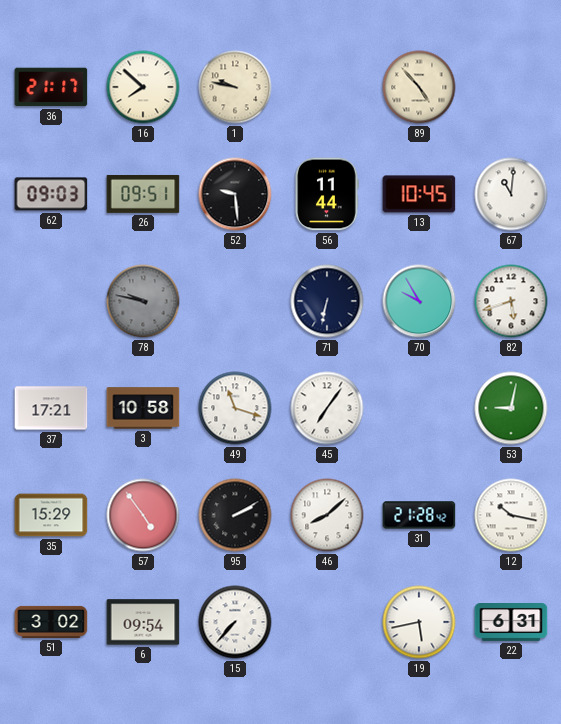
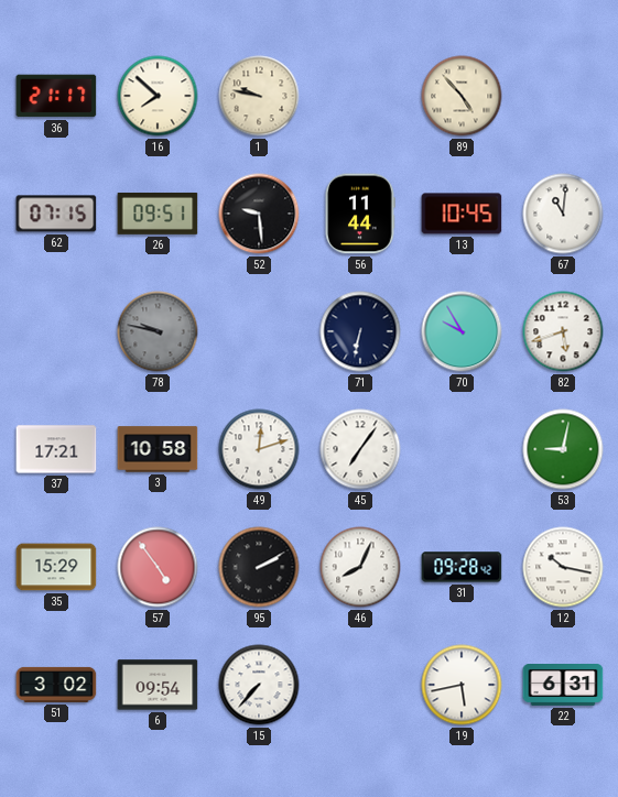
62: 09:03 -> 07:15 (56, 214)
49: 11:18 -> 12:12 (259, 449)
46: 8:08 -> 8:04 (360, 567)
31: 21:28 -> 09:28 (462, 567)
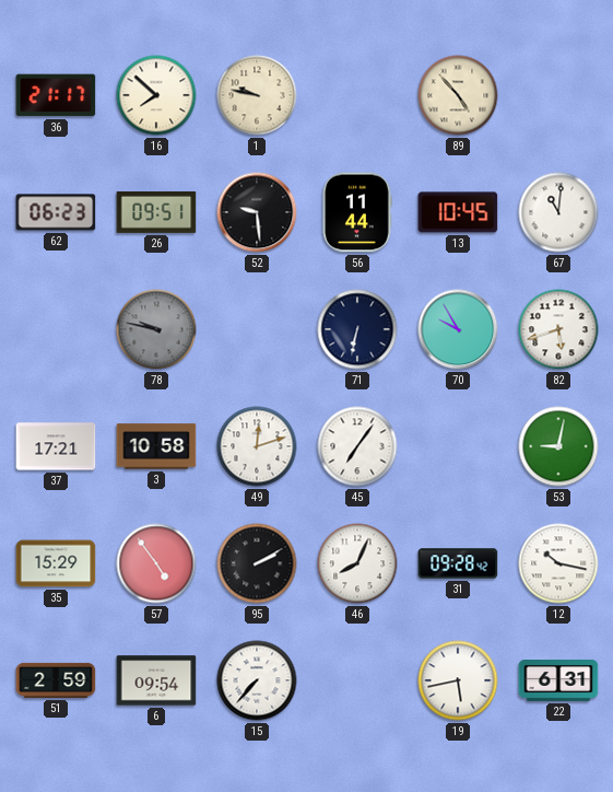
62: 07:15 -> 06:23 (56, 212)
51: 3:02 -> 2:59 (56, 680)
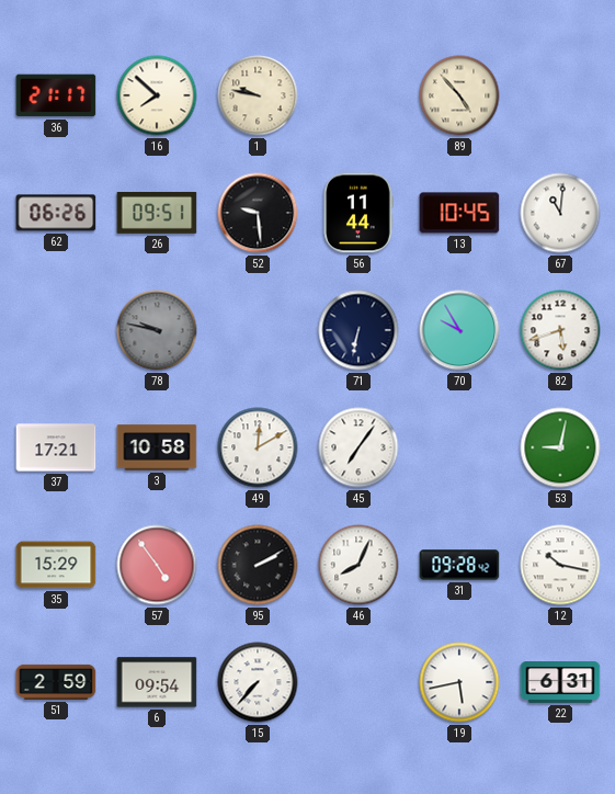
62: 06:23 -> 06:26 (56, 213)
49: 12:12 -> 12:10 (258, 447)
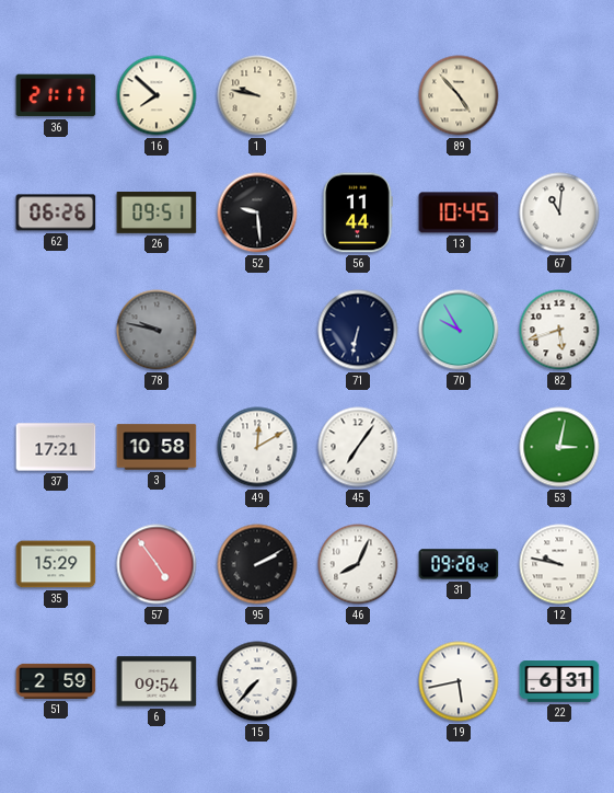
53: 9:02 -> 3:02 (559, 447)
12: 10:17 -> 9:47 (559, 564)
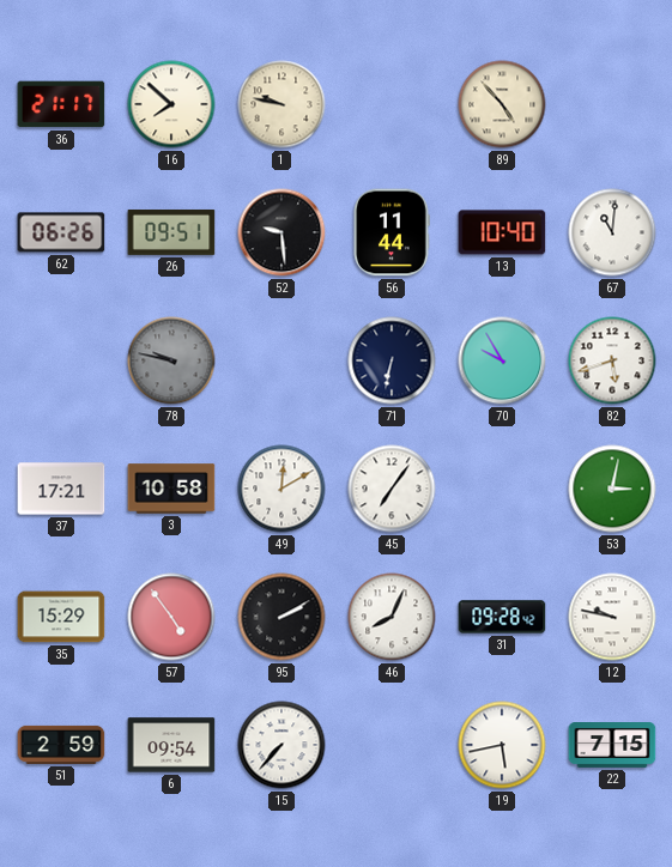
13: 10:45 -> 10:40 (502, 232)
22: 6:31 -> 7:15 (612, 746)
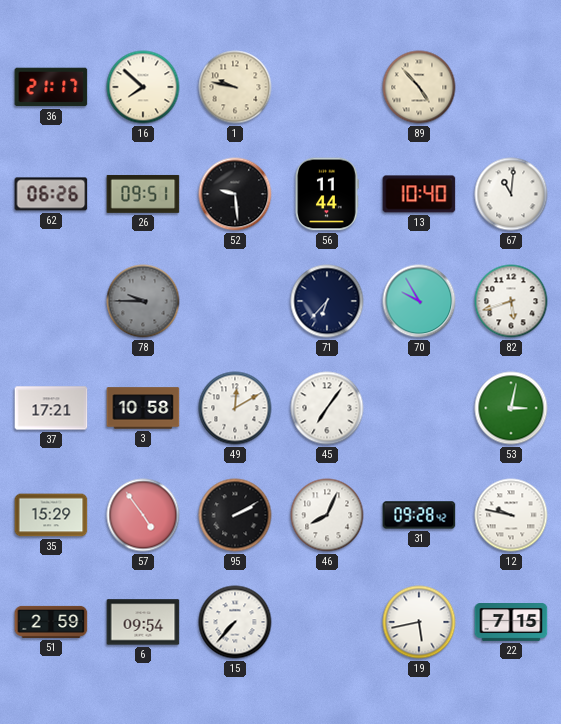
78: 9:47 -> 9:45 (143, 301)
71: 6:32 -> 6:37 (327, 301)
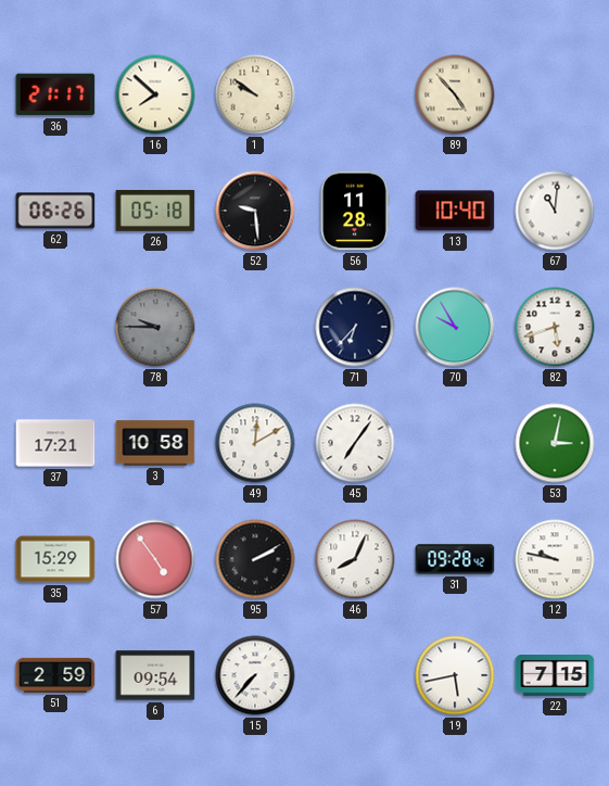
1: 9:47 -> 9:51 (255, 94)
26: 09:51 -> 05:18 (155, 211)
56: 11:44 -> 11:28 (355, 211)
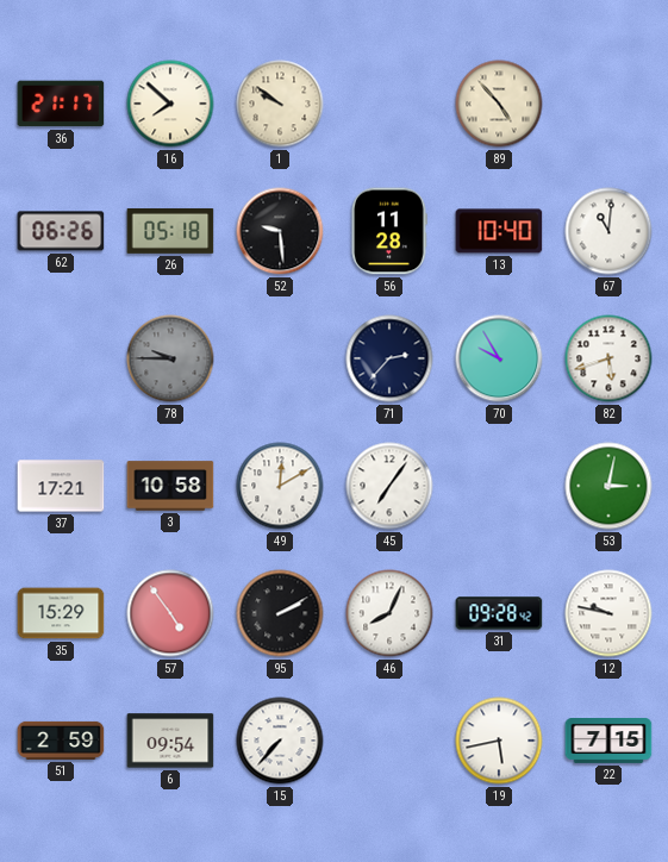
71: 6:37 -> 2:37 (389, 358)
